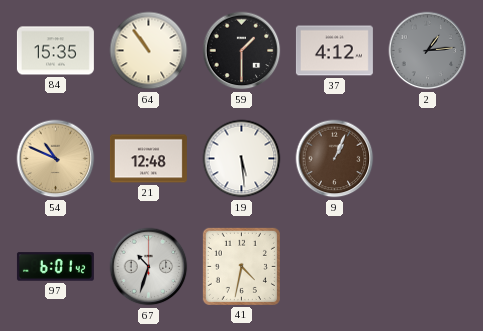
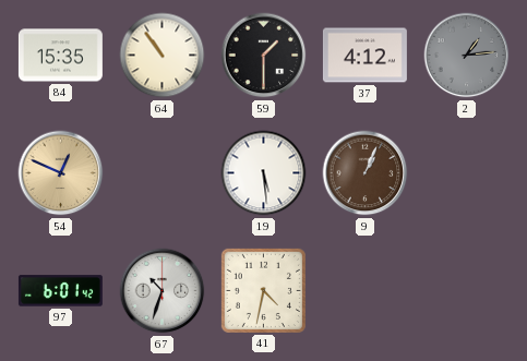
54: 10:49 -> 12:49 (61, 173)
21: 12:48 -> none (148, 159)
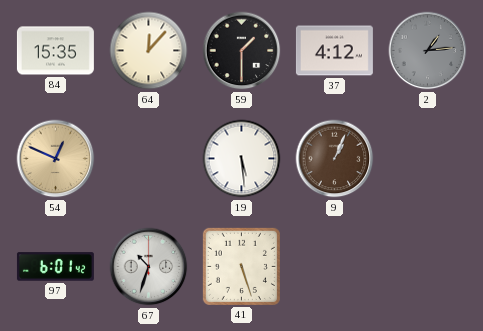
64: 10:54 -> 12:07 (149, 51)
41: 4:32 -> 5:27 (241, 266)
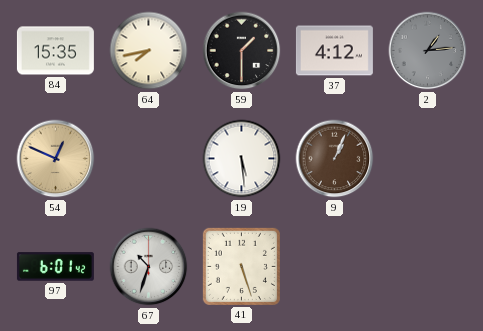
64: 12:07 -> 7:43 (149, 51)
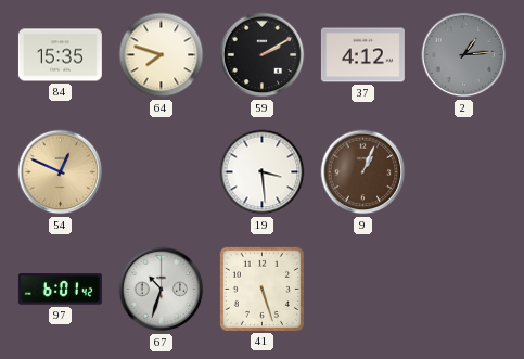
64: 7:43 -> 7:48 (162, 55)
59: 1:30 -> 2:10 (263, 55)
19: 5:29 -> 3:29 (263, 172)
